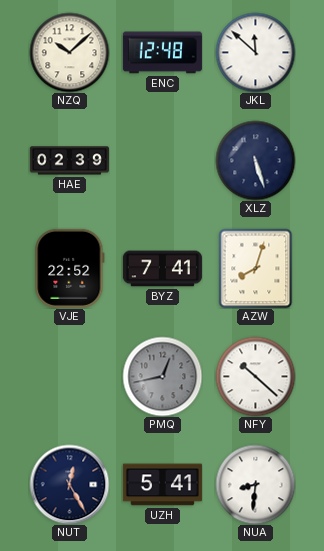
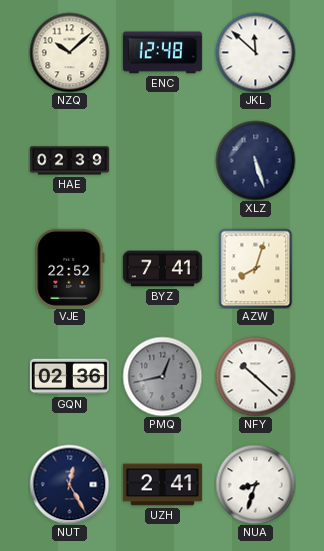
GQN: none -> 02:36 (69, 377)
UZH: 5:41 -> 2:41 (162, 485)
NUA: 8:31 -> 8:33 (255, 484)
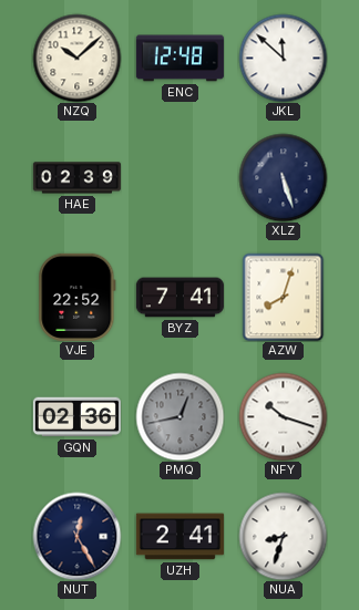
NFY: 10:22 -> 10:18 (283, 416)
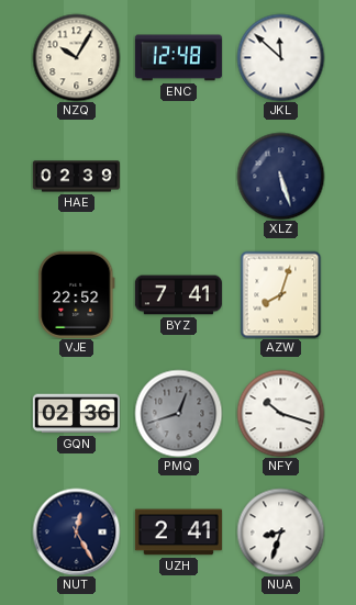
NZQ: 10:08 -> 10:05 (76, 57)
PMQ: 12:43 -> 12:42 (178, 413)
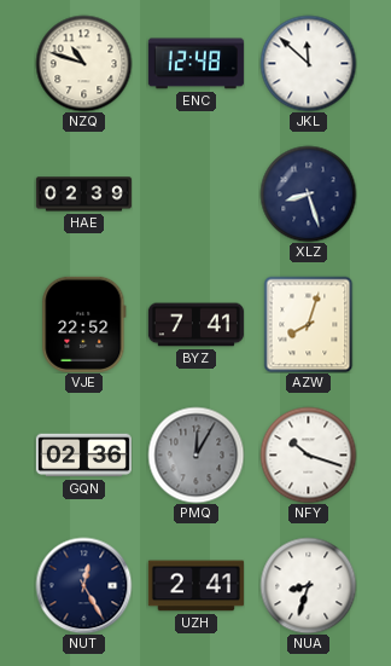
NZQ: 10:05 -> 10:48 (83, 63)
XLZ: 5:27 -> 8:27 (308, 193)
PMQ: 12:42 -> 12:05 (195, 454)
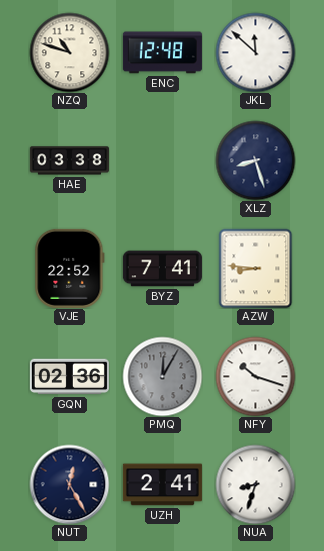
HAE: 02:39 -> 03:38 (69, 161)
AZW: 8:03 -> 8:46 (256, 268)
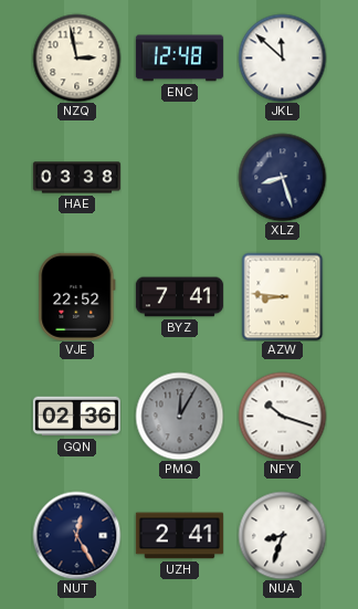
NZQ: 10:48 -> 2:58 (76, 57)
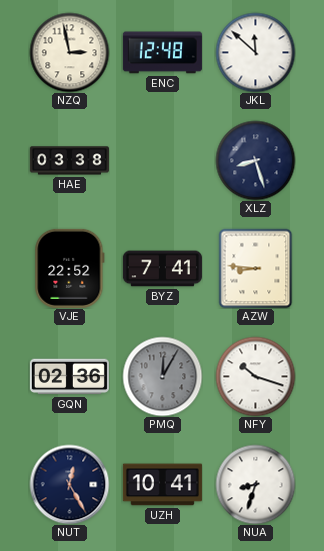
UZH: 2:41 -> 10:41 (162, 485)
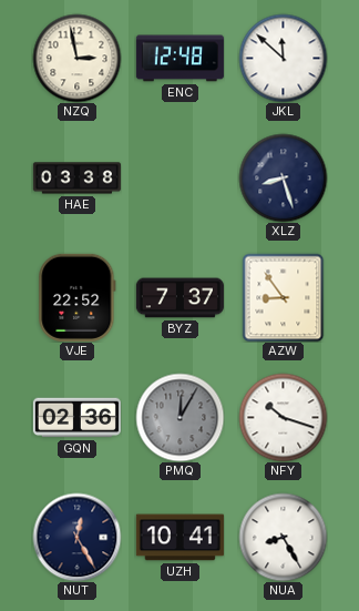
BYZ: 7:41 -> 7:37 (179, 298)
AZW: 8:46 -> 8:54 (284, 297)
NUA: 8:33 -> 8:25 (283, 537)
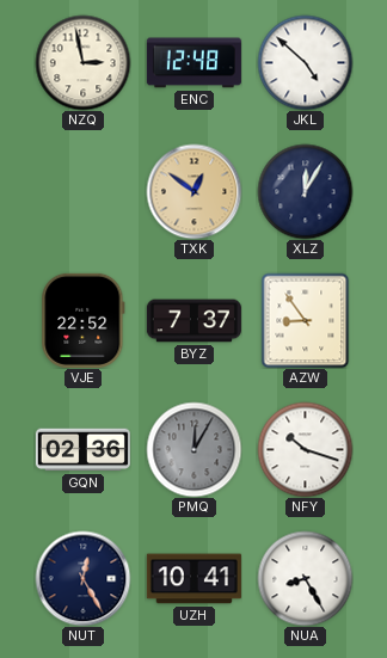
JKL: 11:52 -> 4:52 (305, 62)
HAE: 03:38 -> none (76, 179)
TXK: none -> 12:51 (193, 191)
XLZ: 8:27 -> 12:05 (305, 191)
